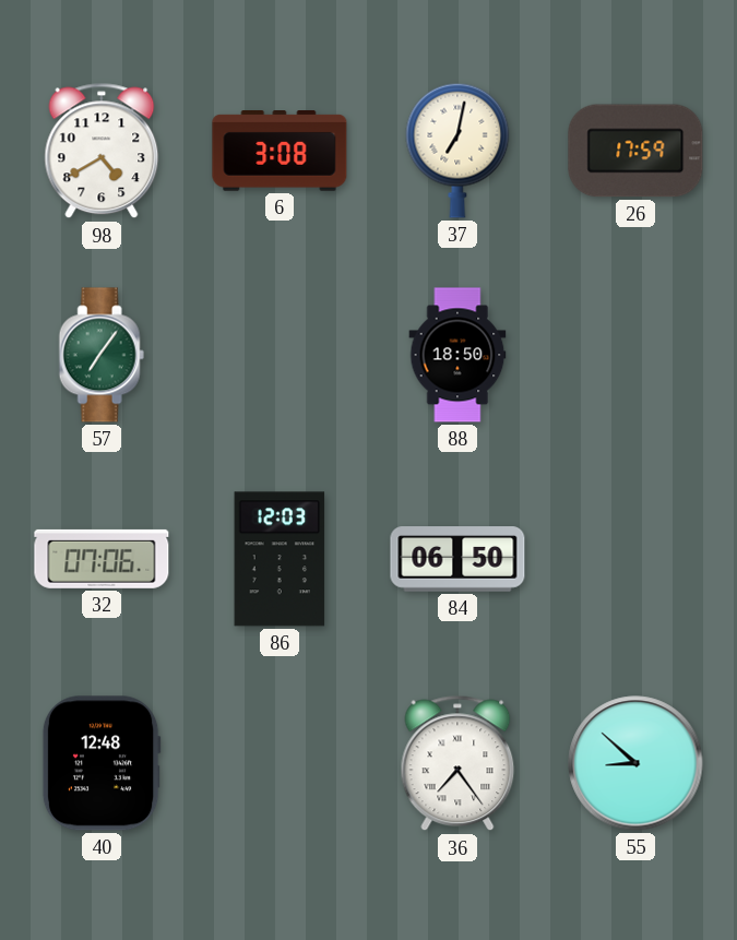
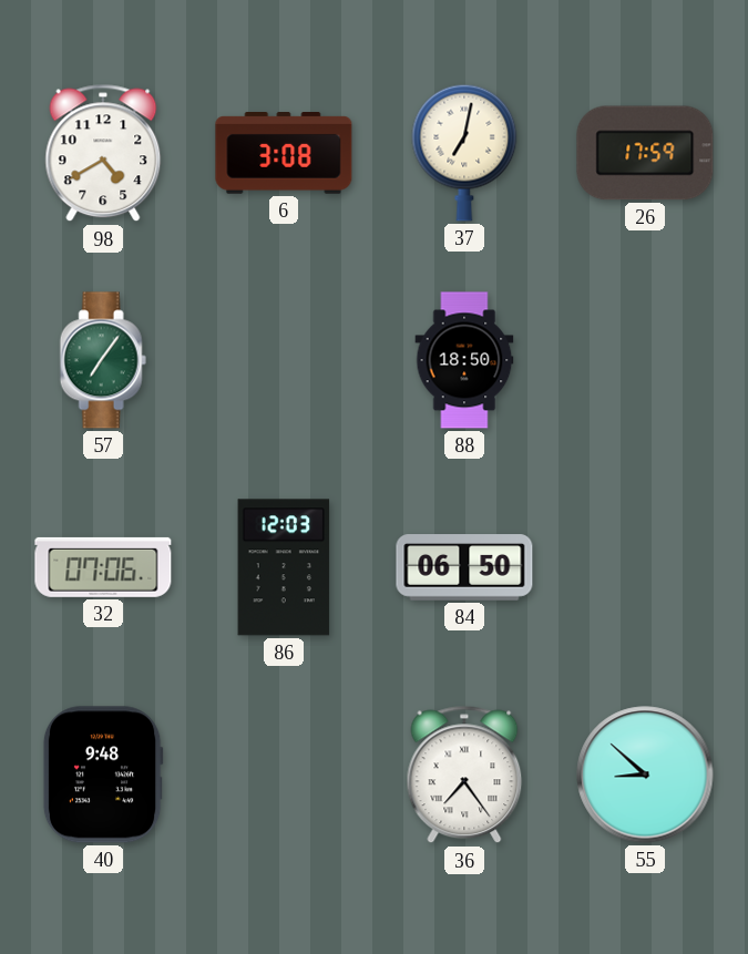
40: 12:48 -> 9:48 (103, 775)
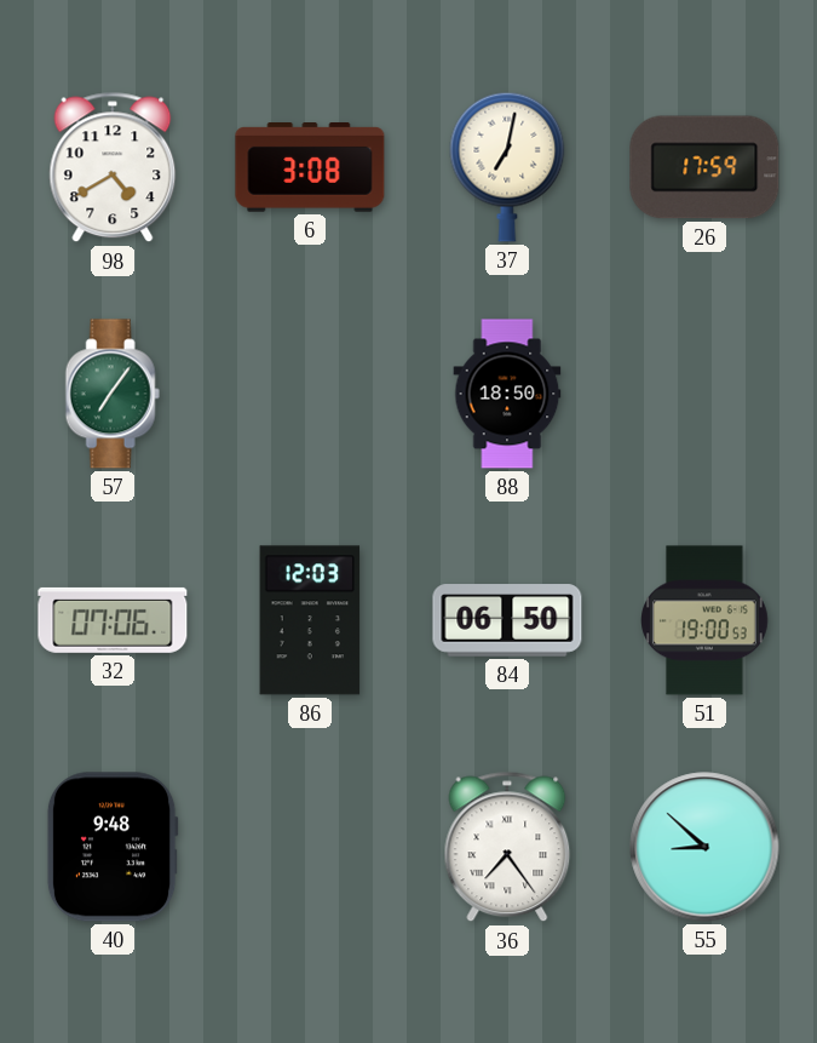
51: none -> 19:00 (706, 620)
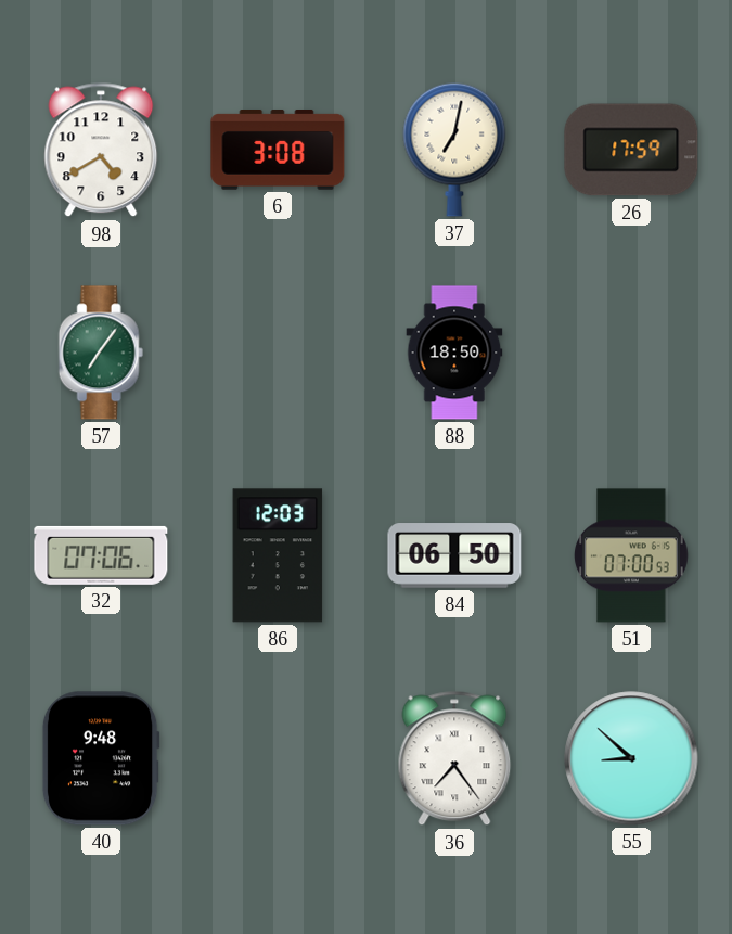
51: 19:00 -> 07:00 (632, 555)
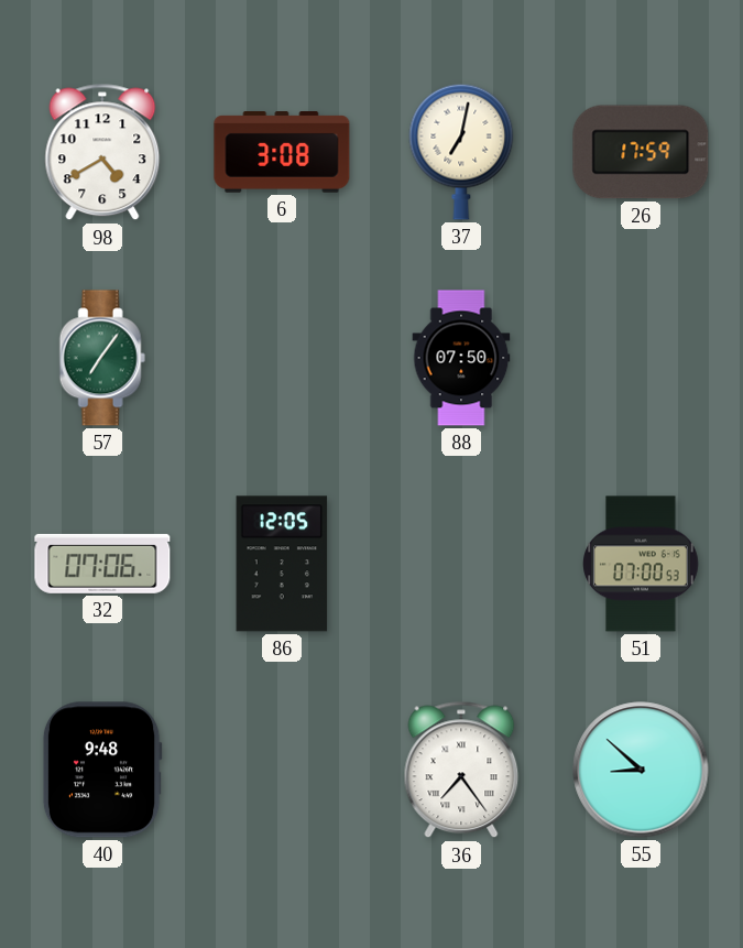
88: 18:50 -> 07:50 (461, 358)
86: 12:03 -> 12:05 (282, 564)
84: 06:50 -> none (454, 555)
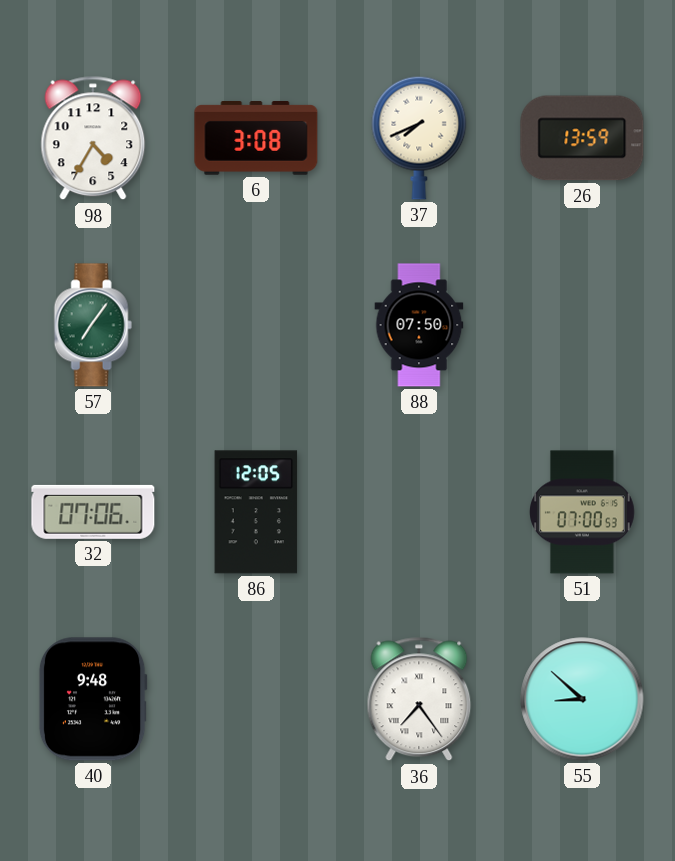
98: 4:40 -> 4:35 (93, 138)
37: 7:02 -> 7:41 (419, 138)
26: 17:59 -> 13:59 (582, 138)
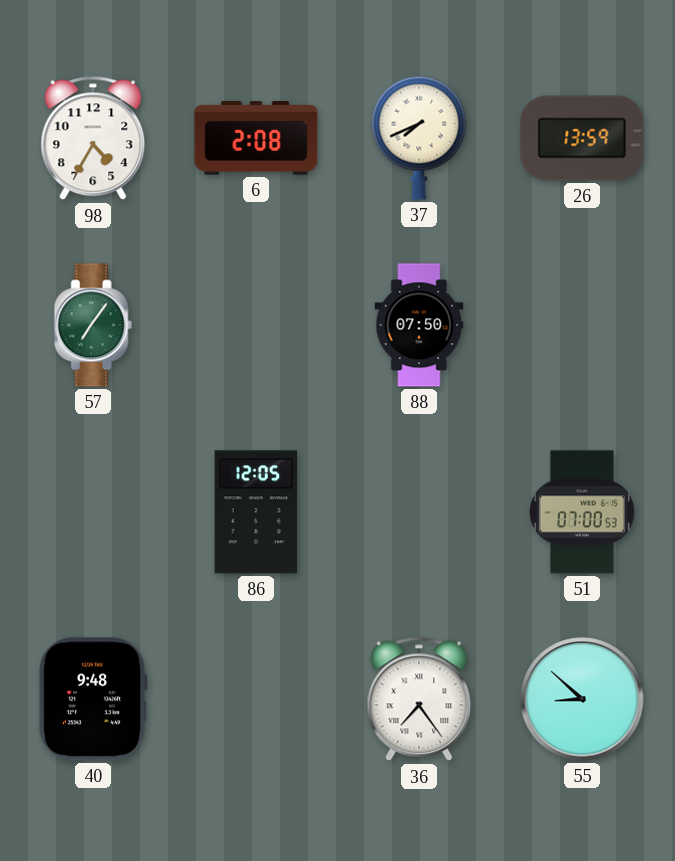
6: 3:08 -> 2:08 (256, 139)
32: 07:06 -> none (93, 512)
